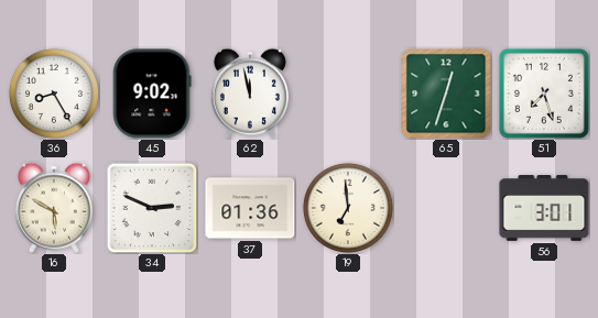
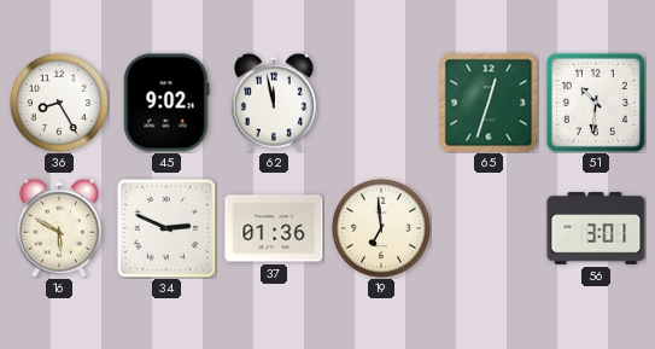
51: 7:27 -> 10:31 (596, 103)
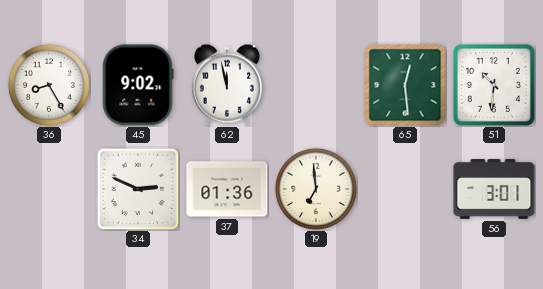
65: 12:33 -> 12:29 (405, 85)
16: 5:50 -> none (59, 228)
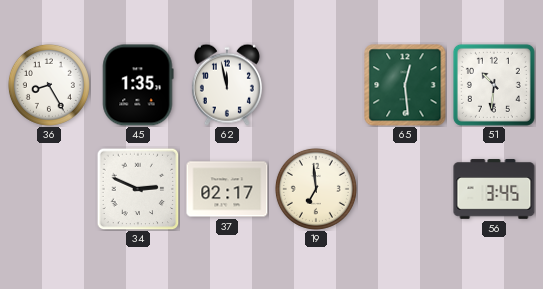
45: 9:02 -> 1:35 (138, 85)
37: 01:36 -> 02:17 (227, 189)
56: 3:01 -> 3:45 (494, 189)
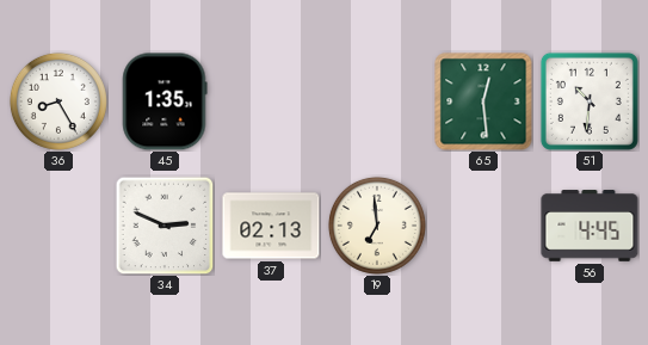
62: 11:58 -> none (227, 85)
37: 02:17 -> 02:13 (271, 226)
56: 3:45 -> 4:45 (590, 226)
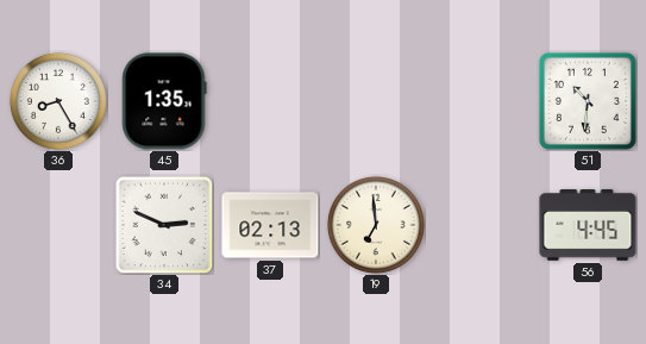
65: 12:29 -> none (483, 101)
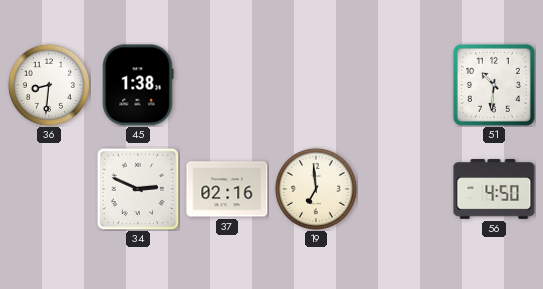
36: 8:25 -> 8:31 (49, 85)
45: 1:35 -> 1:38 (138, 85)
37: 02:13 -> 02:16 (227, 189)
56: 4:45 -> 4:50 (494, 189)
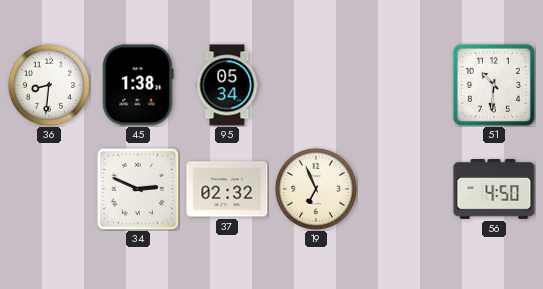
95: none -> 05:34 (227, 85)
37: 02:16 -> 02:32 (227, 189)
19: 6:59 -> 6:56 (316, 189)
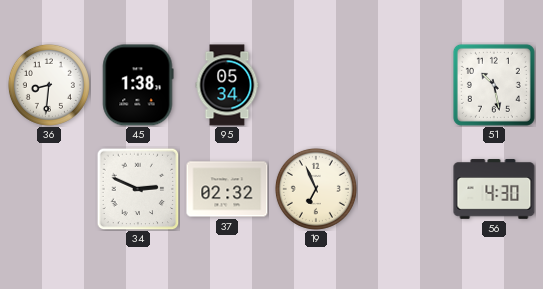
51: 10:31 -> 10:28 (494, 85)
56: 4:50 -> 4:30 (494, 189)
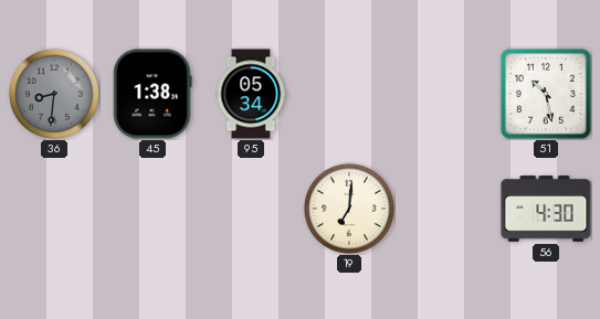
36 dial: white -> grey (54, 94)
34: 2:49 -> none (138, 189)
37: 02:32 -> none (227, 189)
19: 6:56 -> 7:01 (349, 209)
